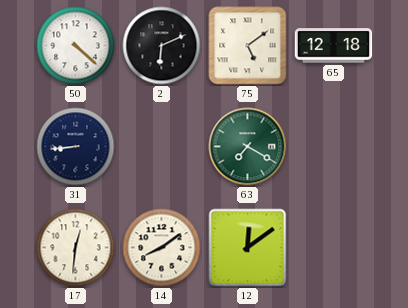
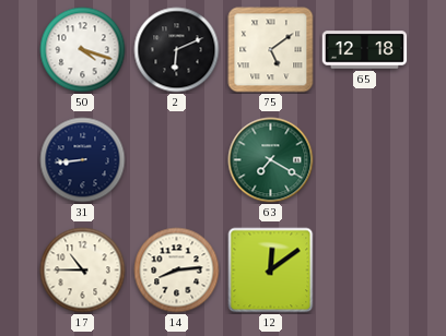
50: 4:22 -> 4:18 (83, 50)
17: 12:31 -> 10:45 (83, 271)
14: 8:09 -> 8:14 (177, 271)
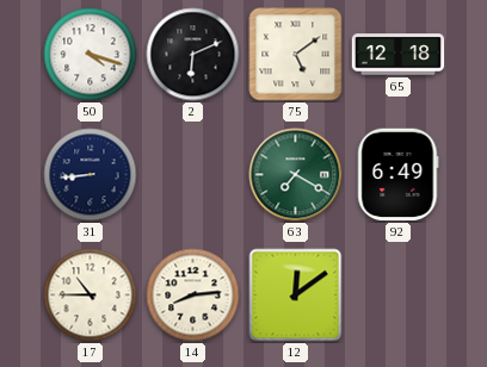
92: none -> 6:49 (399, 175)
